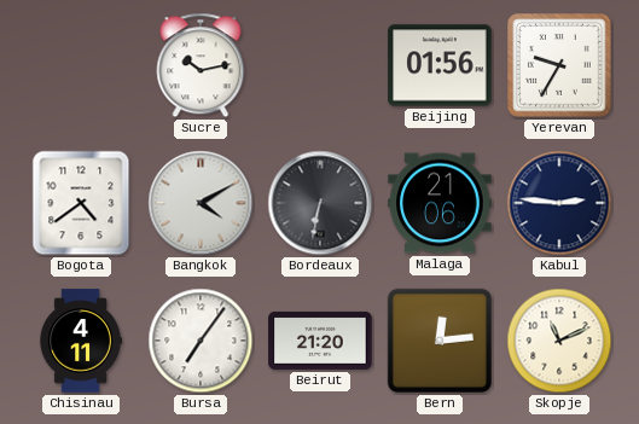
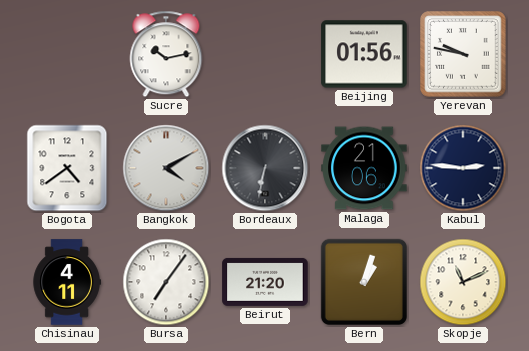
Yerevan: 9:35 -> 9:47 (463, 54)
Bern: 12:14 -> 1:03 (364, 282)
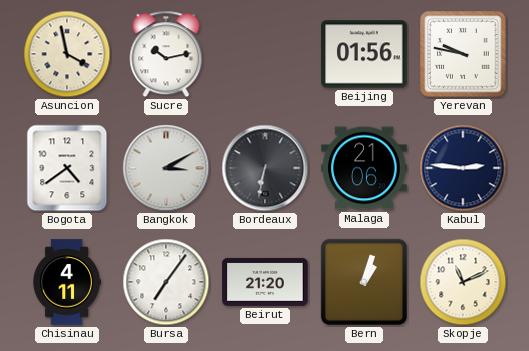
Asuncion: none -> 3:58 (67, 54)
Bangkok: 4:10 -> 3:10 (166, 168)
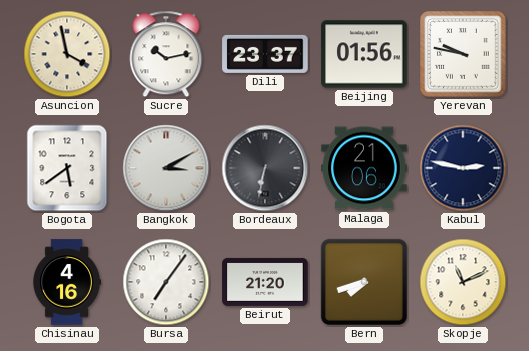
Dili: none -> 23:37 (265, 54)
Bogota: 4:39 -> 5:39 (67, 168)
Kabul: 2:46 -> 2:47 (463, 168)
Chisinau: 4:11 -> 4:16 (67, 282)
Bern: 1:03 -> 7:42 (364, 282)
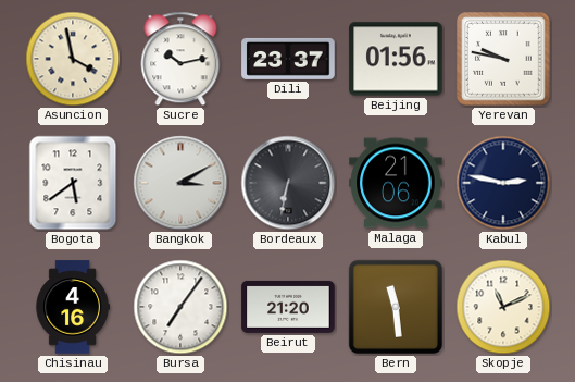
Bern: 7:42 -> 11:29 (396, 307)
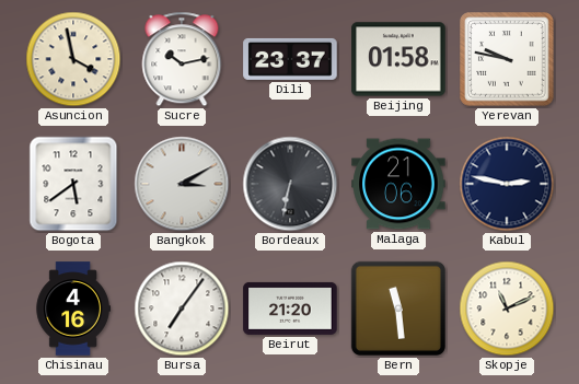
Beijing: 01:56 -> 01:58 (398, 59)
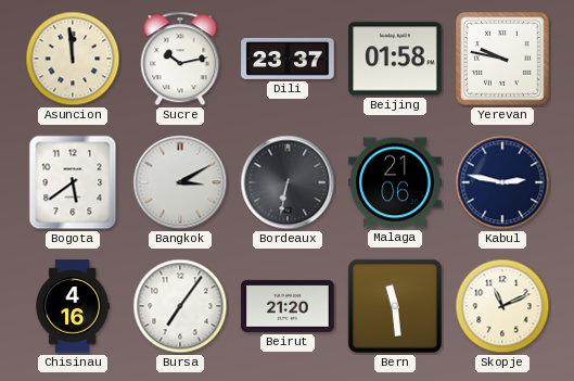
Asuncion: 3:58 -> 11:59 (73, 59)
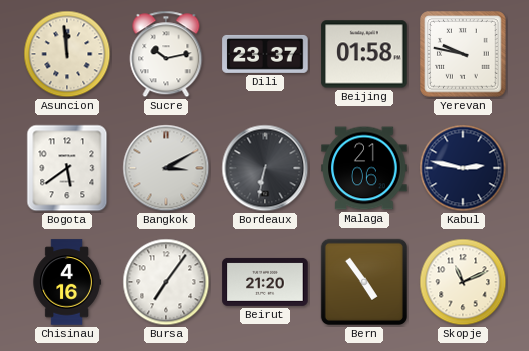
Bern: 11:29 -> 4:54 (364, 282)
